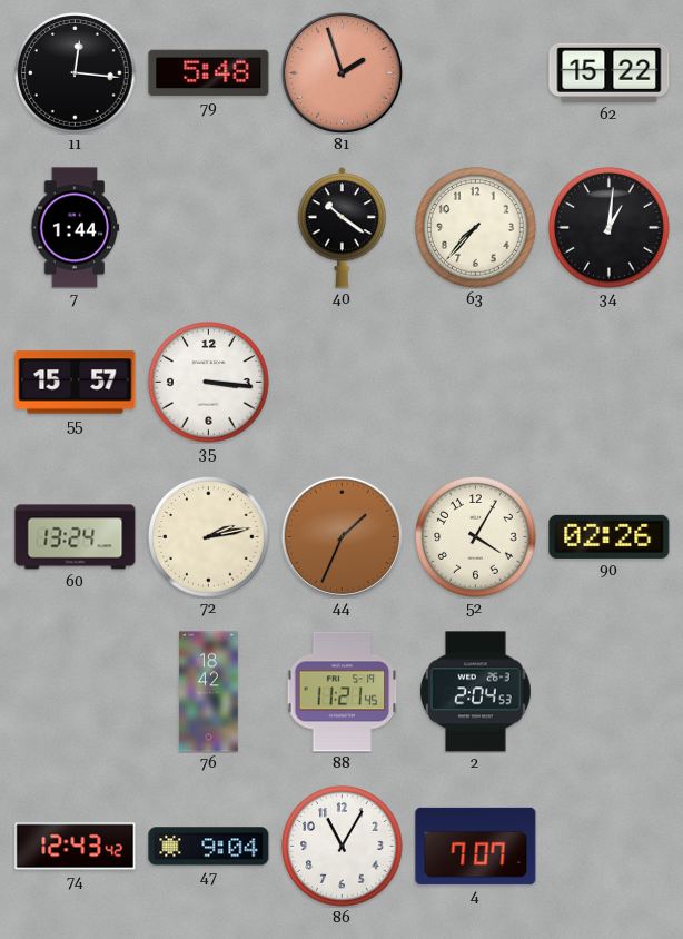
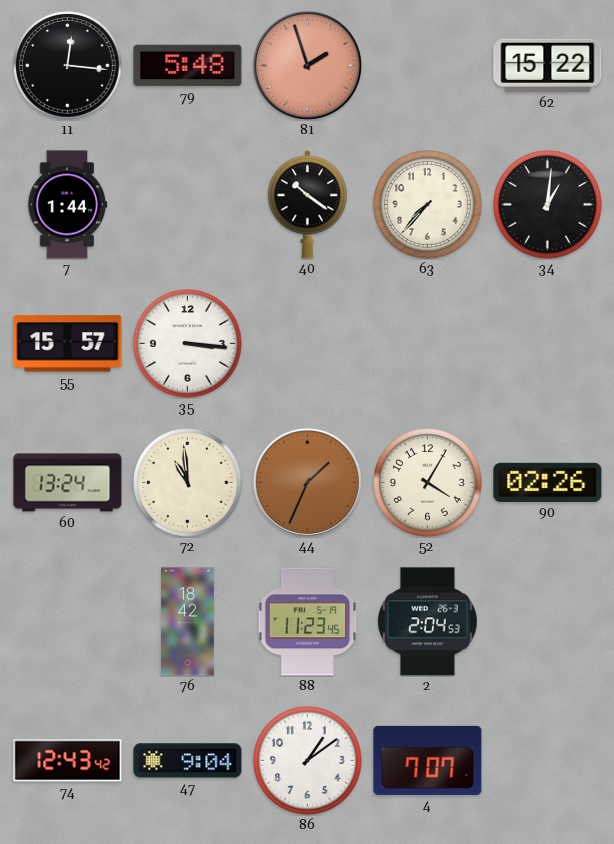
72: 2:13 -> 10:59 (188, 483)
88: 11:21 -> 11:23 (308, 622)
86: 11:05 -> 1:09 (308, 761)
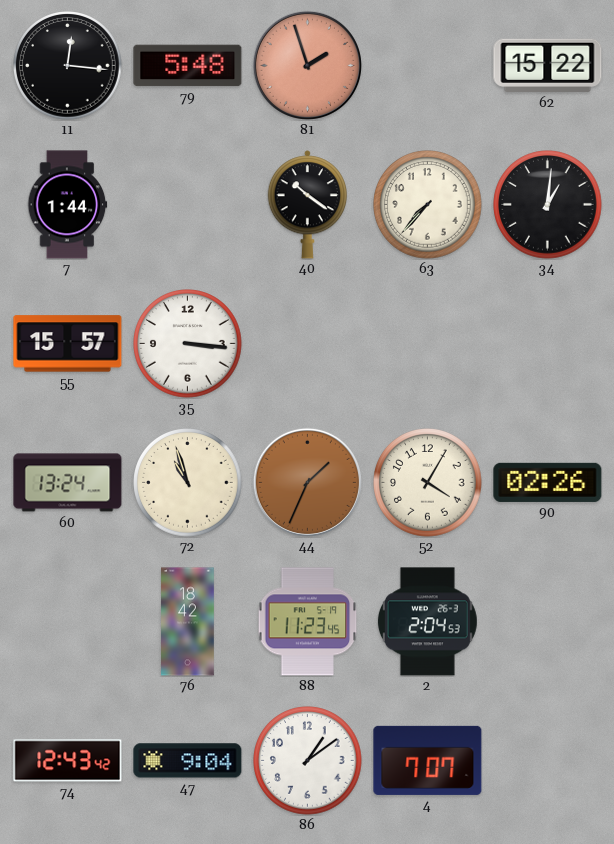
72: 10:59 -> 10:57 (188, 483)
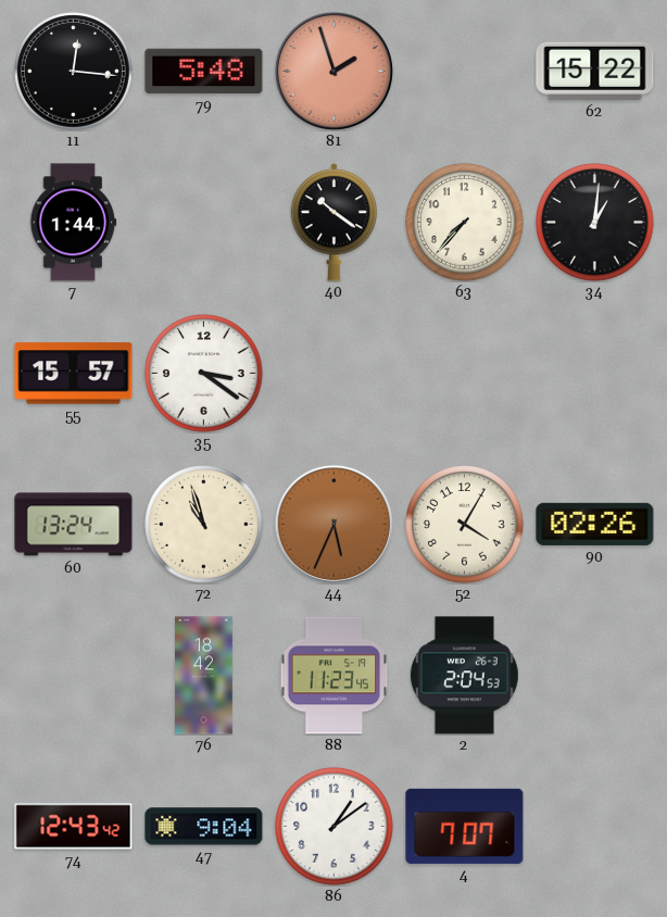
35: 3:16 -> 3:21 (204, 374)
44: 1:34 -> 5:34 (333, 524)
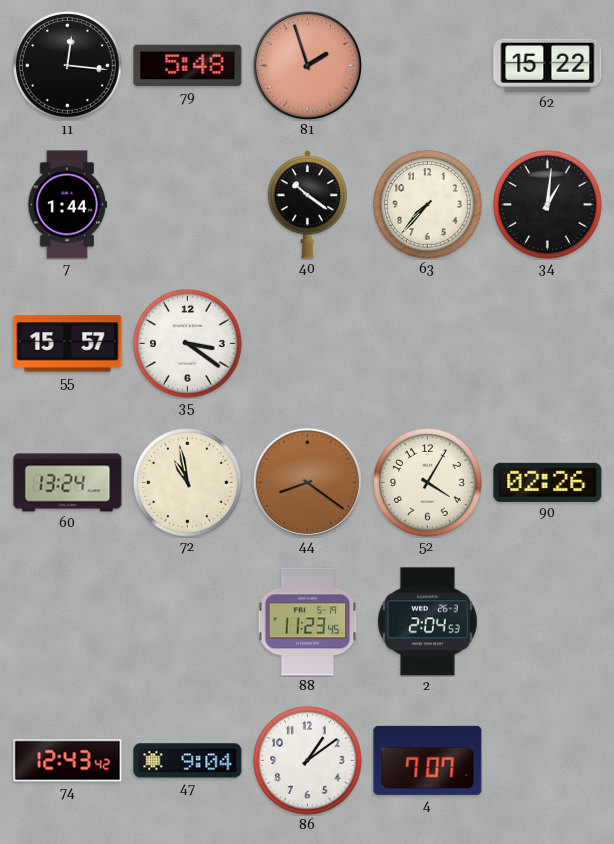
72: 10:57 -> 10:58 (188, 483)
44: 5:34 -> 8:21 (307, 482)
76: 18:42 -> none (204, 676)
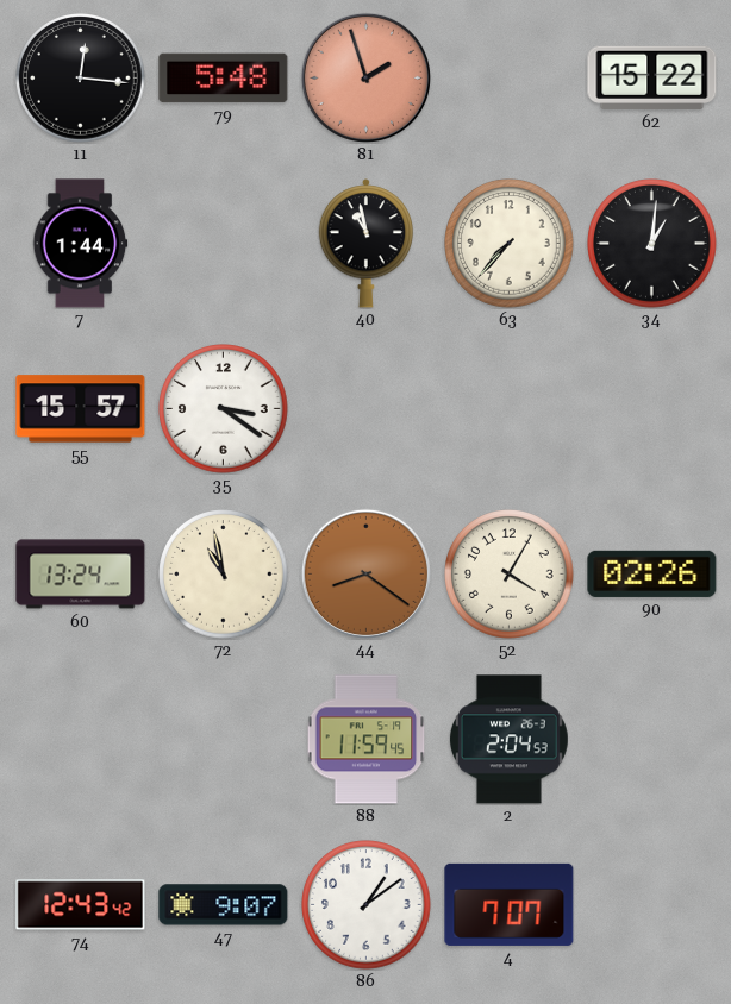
40: 10:21 -> 10:58 (365, 244)
88: 11:23 -> 11:59 (367, 740)
47: 9:04 -> 9:07 (224, 905)
